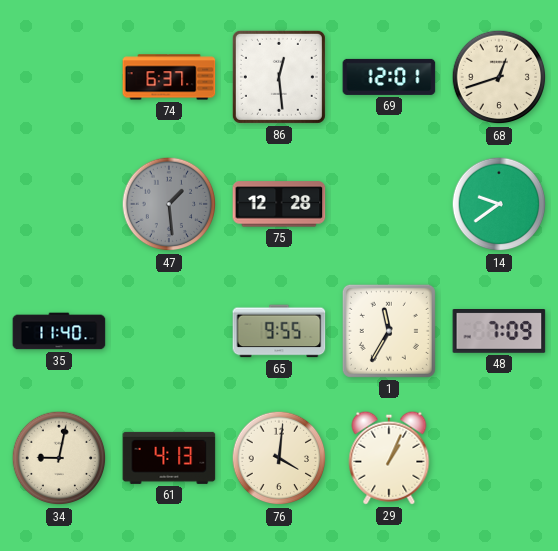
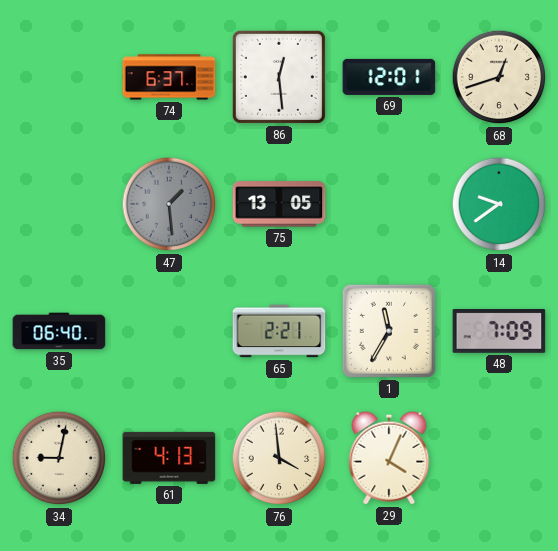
75: 12:28 -> 13:05 (279, 204)
35: 11:40 -> 06:40 (59, 331)
65: 9:55 -> 2:21 (279, 331)
76: 4:01 -> 3:59 (279, 458)
29: 1:04 -> 4:04 (389, 458)
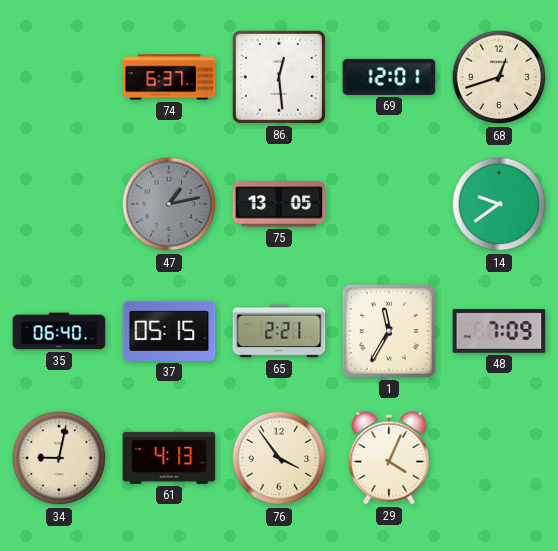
47: 1:29 -> 1:13 (169, 204)
37: none -> 05:15 (169, 331)
76: 3:59 -> 3:54 (279, 458)
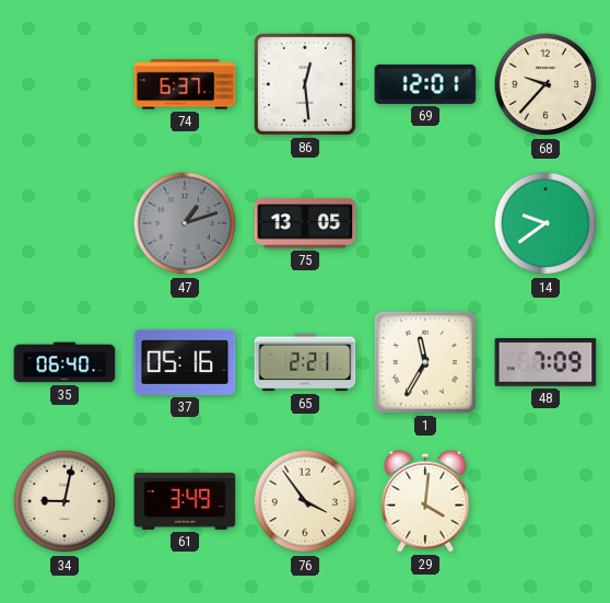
68: 12:42 -> 9:37 (546, 84)
47: 1:13 -> 1:12 (185, 223)
37: 05:15 -> 05:16 (185, 362)
61: 4:13 -> 3:49 (185, 501)
29: 4:04 -> 4:01 (425, 501)
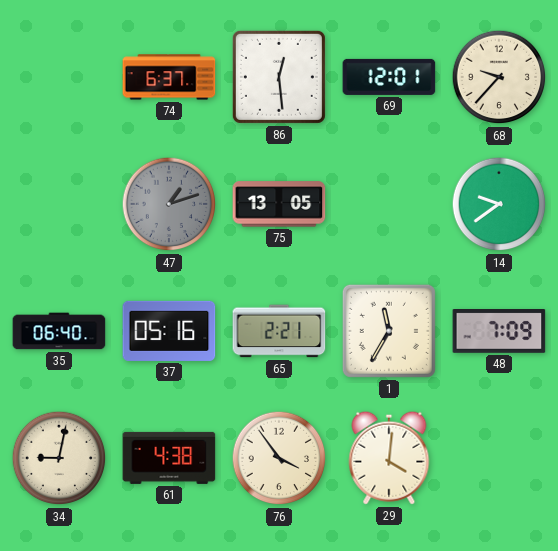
61: 3:49 -> 4:38 (169, 458)
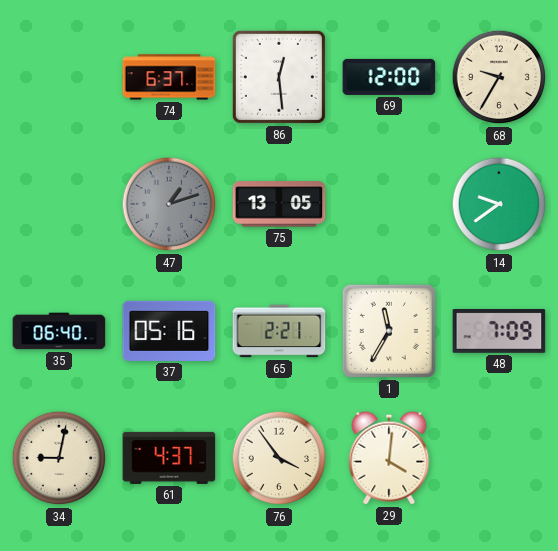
69: 12:01 -> 12:00 (389, 77)
68: 9:37 -> 9:35 (499, 77)
61: 4:38 -> 4:37 (169, 458)
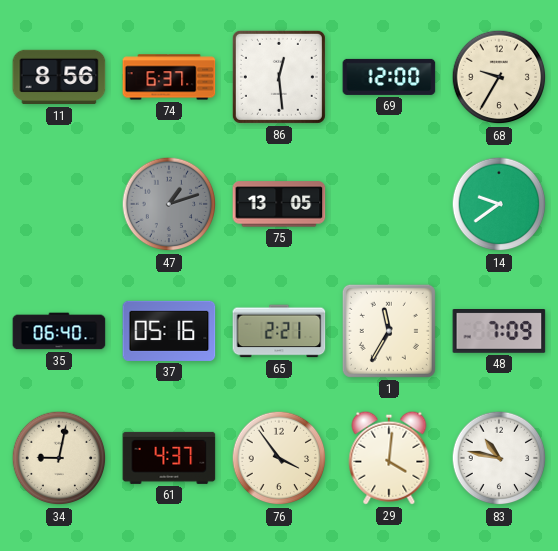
11: none -> 8:56 (59, 77)
83: none -> 10:47 (499, 458)
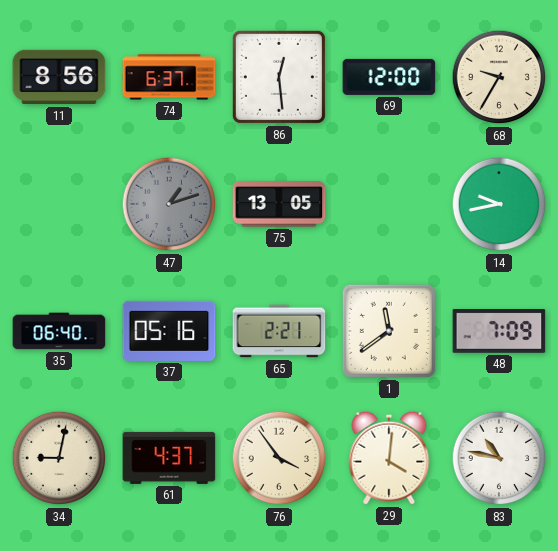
14: 9:39 -> 9:43 (499, 204)
1: 11:35 -> 11:39 (389, 331)
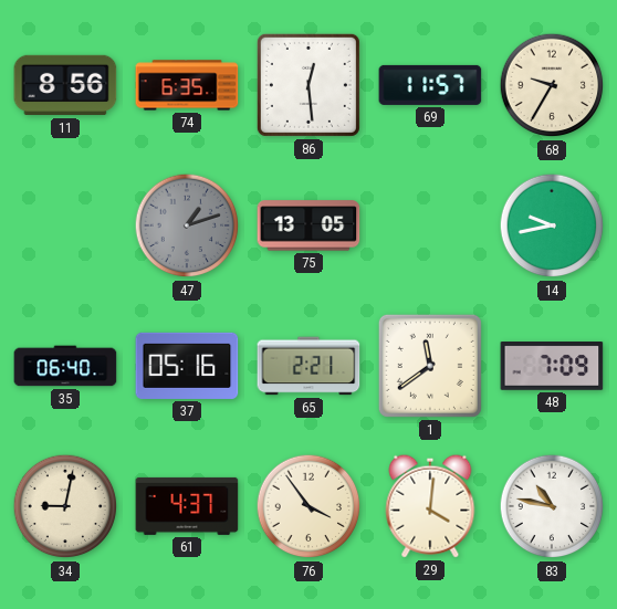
74: 6:37 -> 6:35 (187, 85)
69: 12:00 -> 11:57 (430, 85)
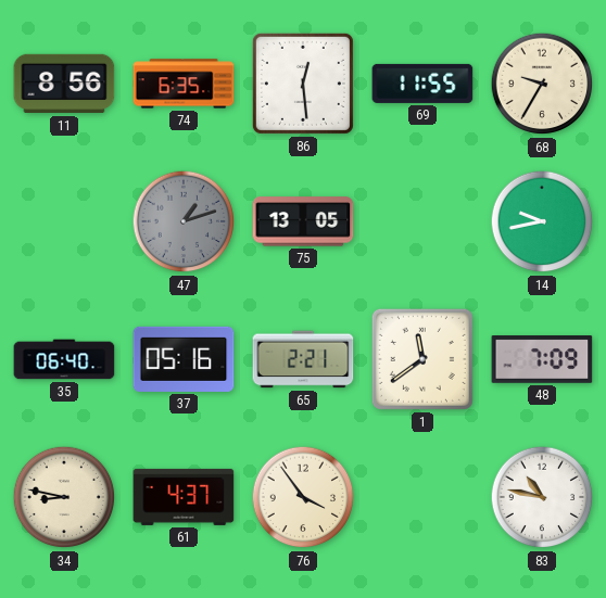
69: 11:57 -> 11:55 (422, 84)
34: 9:02 -> 8:47 (64, 497)
29: 4:01 -> none (430, 506)
